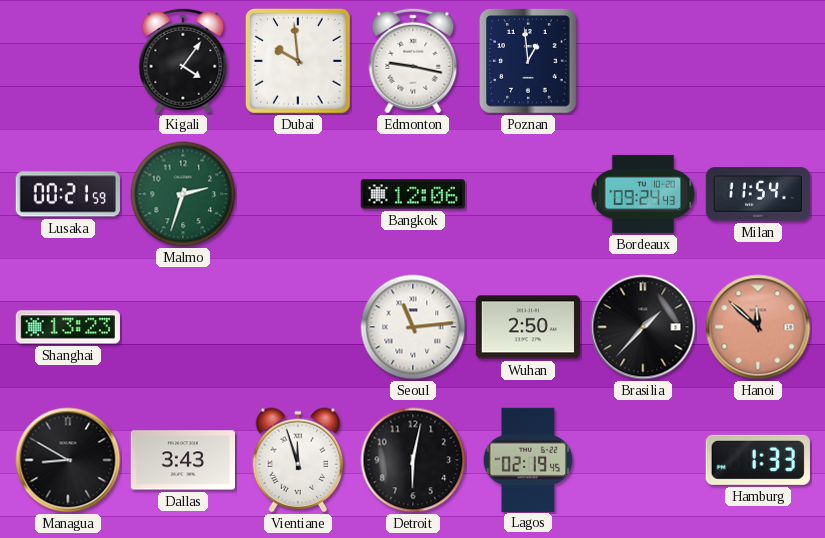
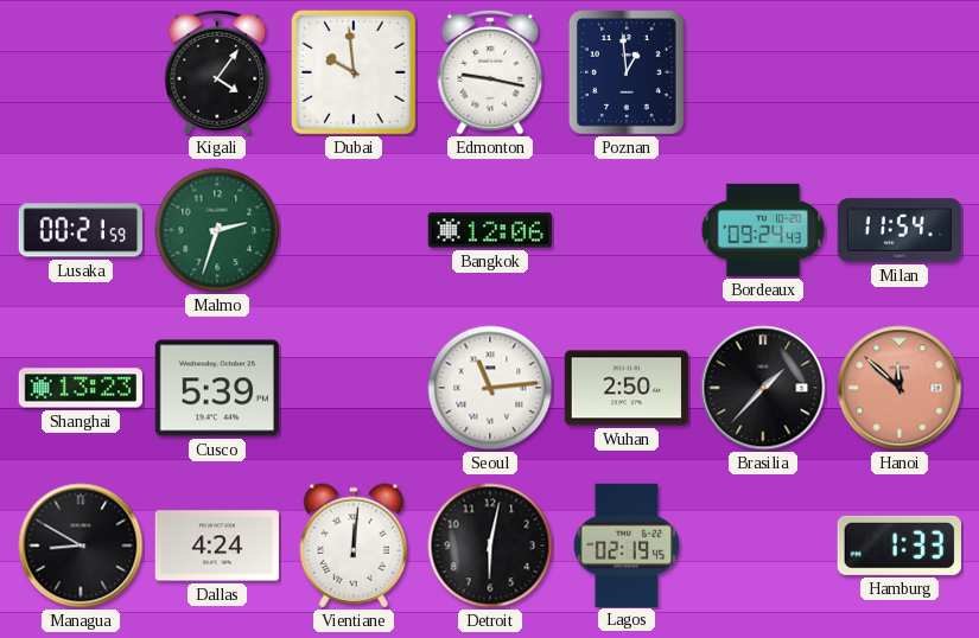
Cusco: none -> 5:39 (217, 388)
Dallas: 3:43 -> 4:24 (216, 546)
Vientiane: 11:57 -> 12:01 (354, 546)
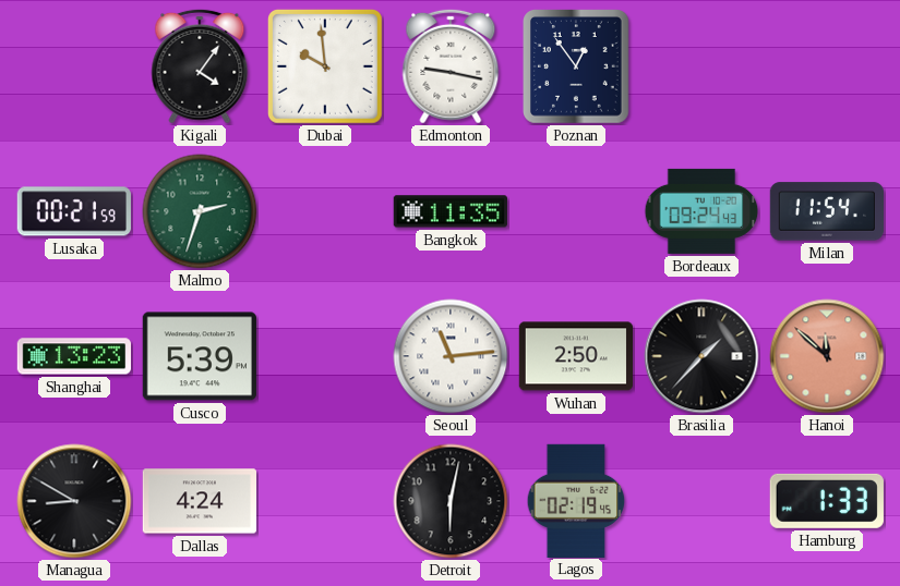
Poznan: 12:59 -> 12:54 (577, 66)
Bangkok: 12:06 -> 11:35 (451, 211)
Vientiane: 12:01 -> none (354, 546)
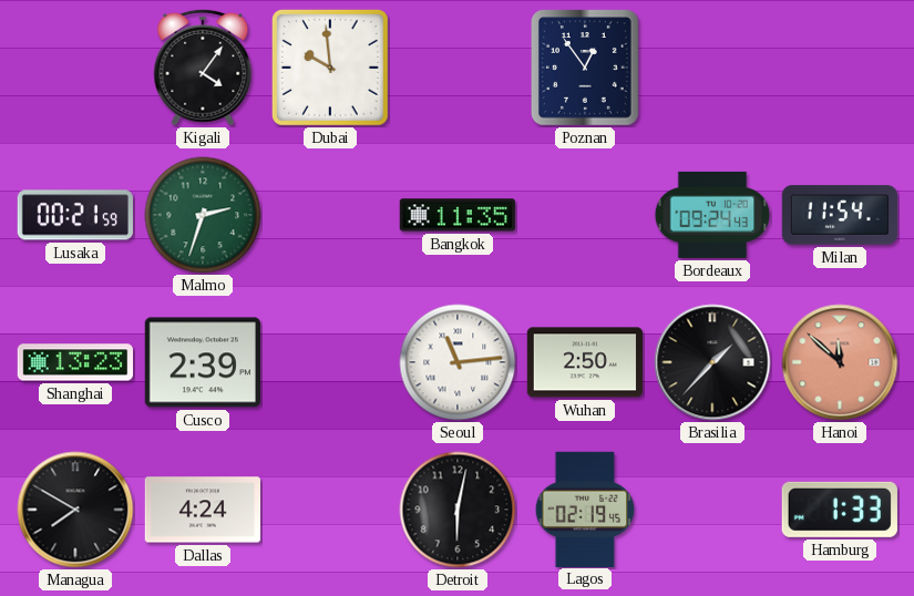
Edmonton: 9:17 -> none (451, 66)
Cusco: 5:39 -> 2:39 (203, 362)
Managua: 8:50 -> 7:50 (75, 510)
